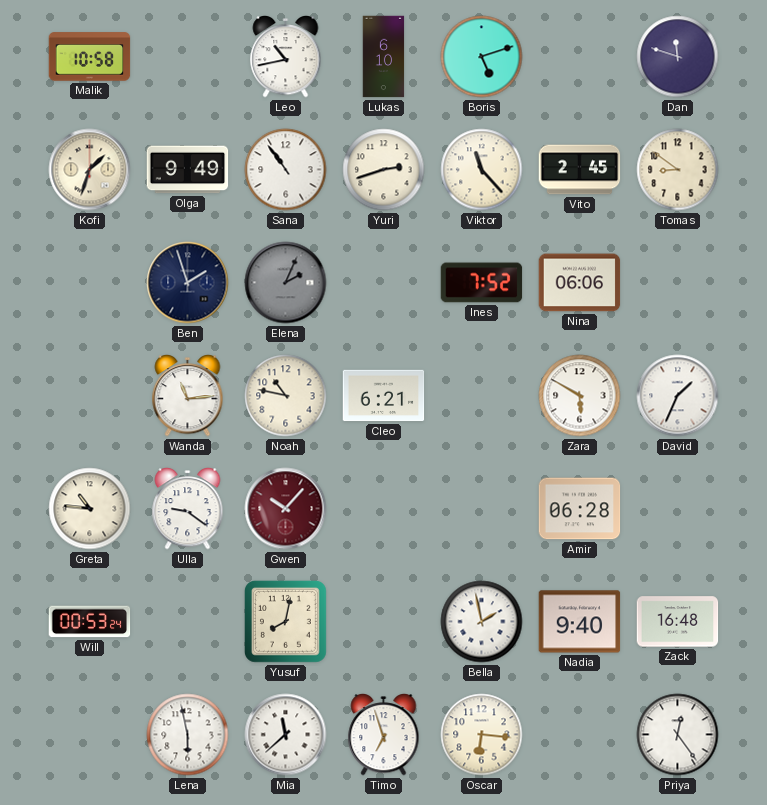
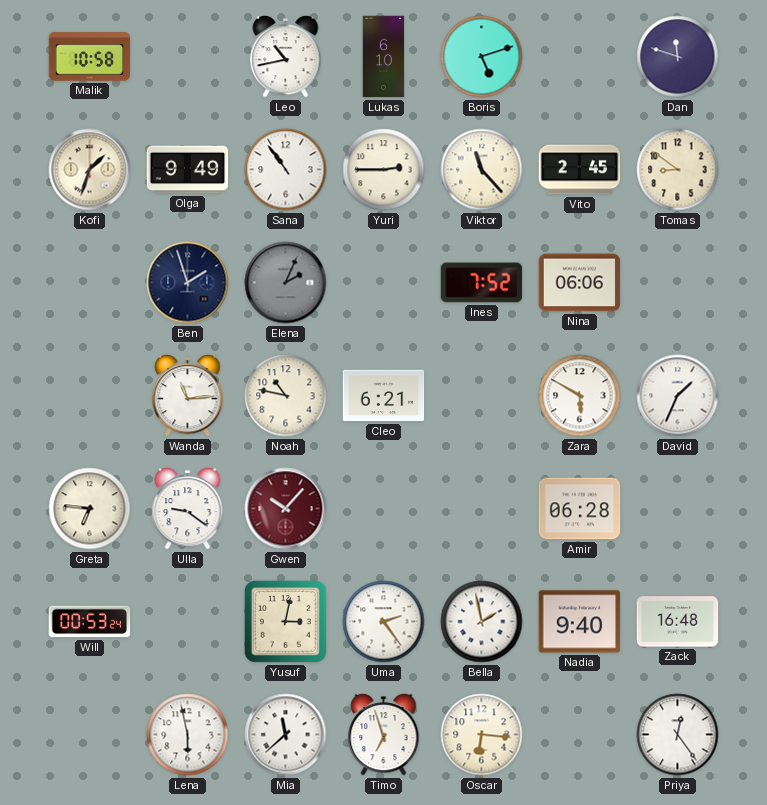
Yuri: 2:42 -> 2:45 (384, 170)
Greta: 10:46 -> 6:46 (90, 509)
Yusuf: 8:02 -> 3:02 (286, 622)
Uma: none -> 2:24 (384, 622)
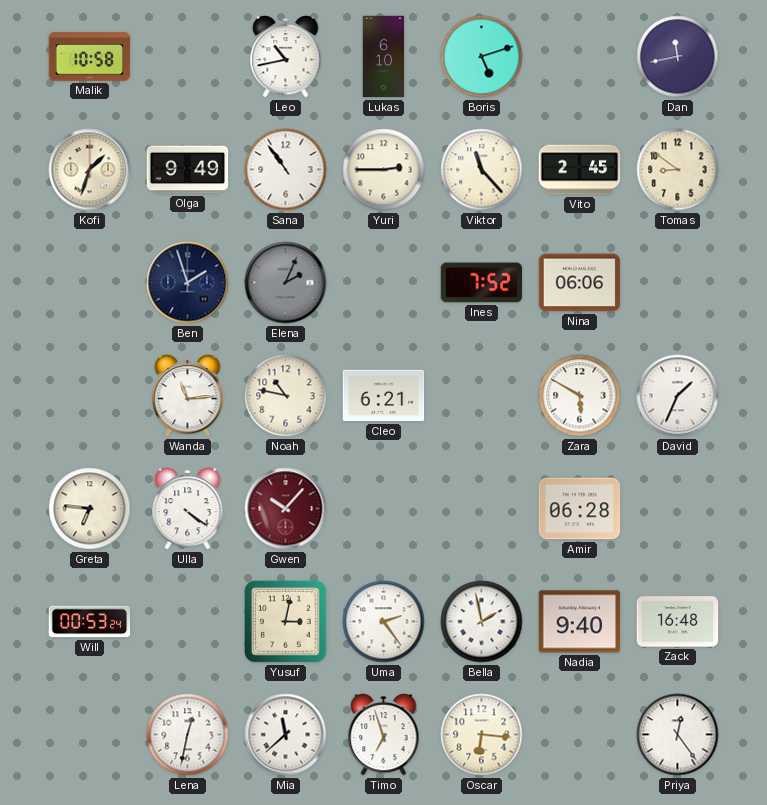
Dan: 11:48 -> 11:43 (678, 57)
Ulla: 9:21 -> 4:21 (188, 509)
Lena: 5:58 -> 12:32 (188, 735)
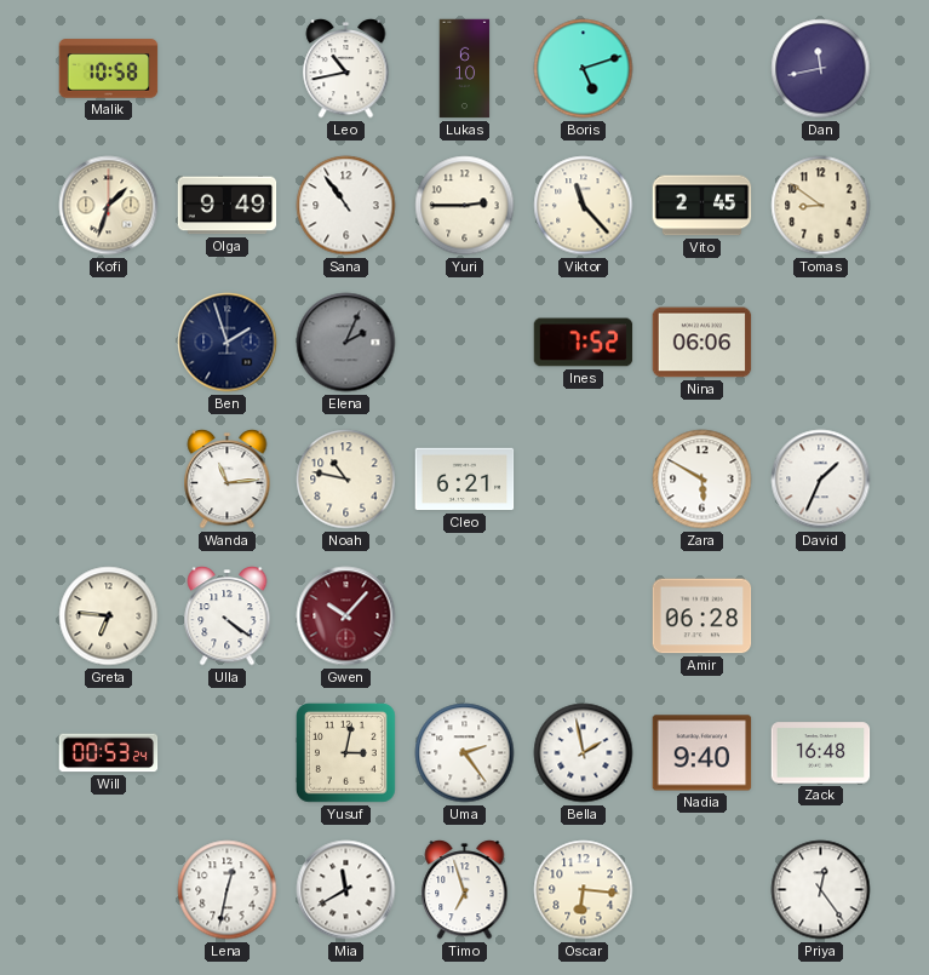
Mia: 11:38 -> 11:40 (346, 890)
